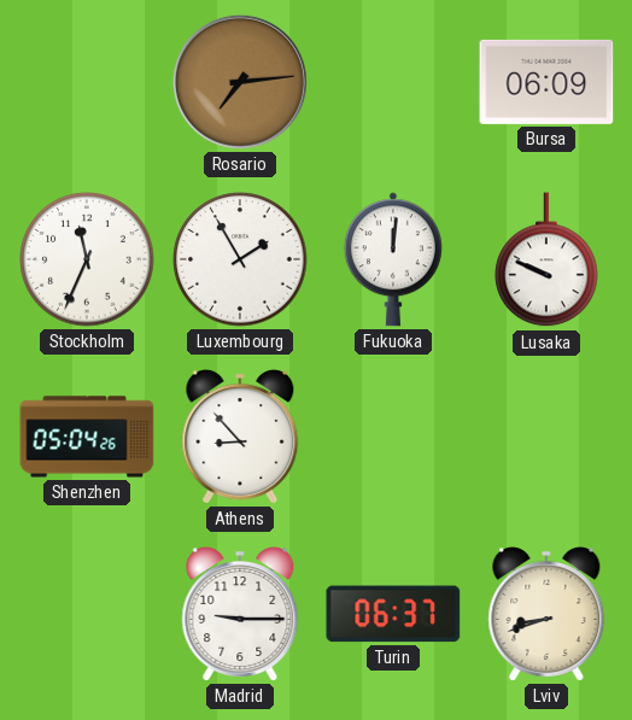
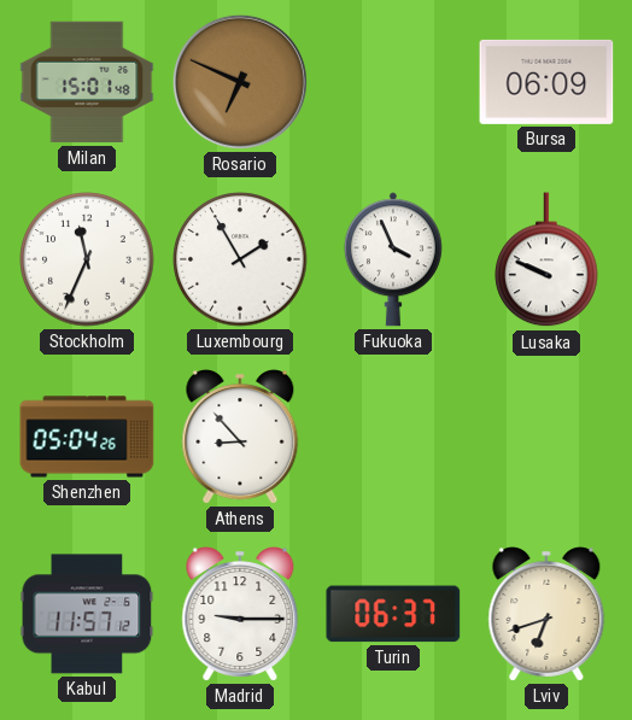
Milan: none -> 15:01 (87, 82)
Rosario: 7:14 -> 6:49 (240, 82)
Fukuoka: 12:01 -> 3:56 (393, 259)
Kabul: none -> 11:57 (87, 614)
Lviv: 8:42 -> 6:42 (546, 614)
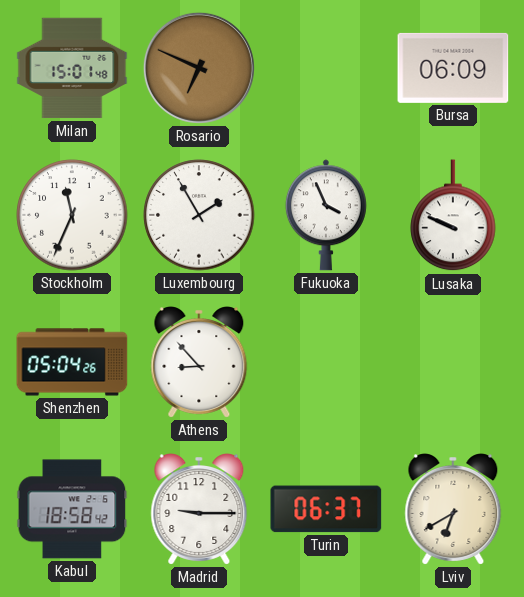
Kabul: 11:57 -> 18:58 (72, 509)
Lviv: 6:42 -> 6:40 (453, 509)
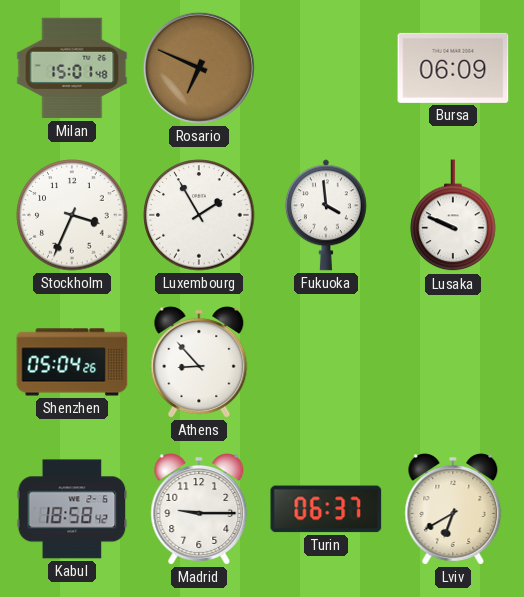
Stockholm: 11:34 -> 3:34 (72, 215)
Fukuoka: 3:56 -> 3:59 (326, 215)
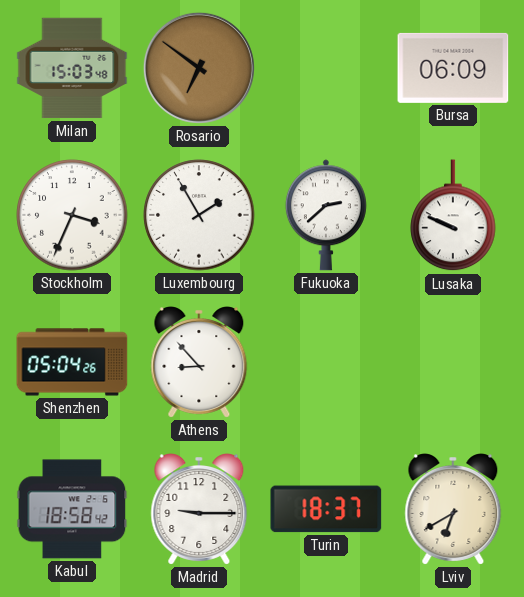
Milan: 15:01 -> 15:03 (72, 68)
Rosario: 6:49 -> 6:51 (199, 68)
Fukuoka: 3:59 -> 2:38 (326, 215)
Turin: 06:37 -> 18:37 (326, 509)
